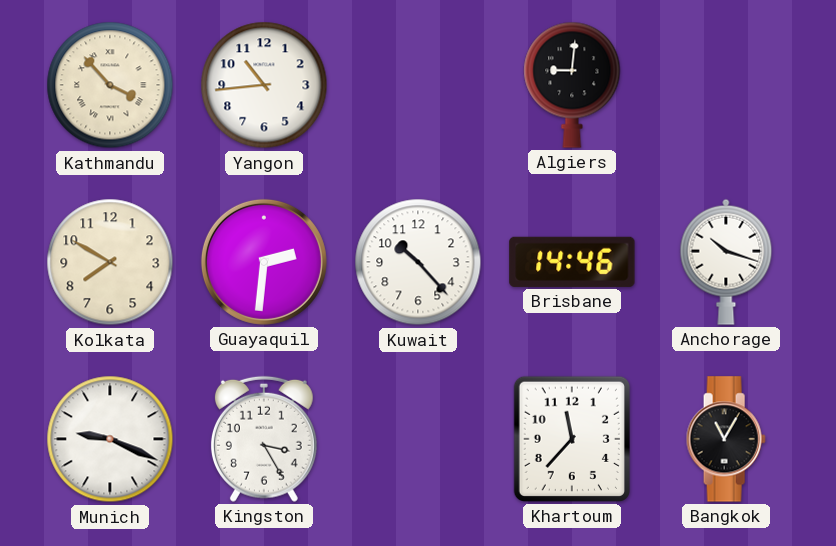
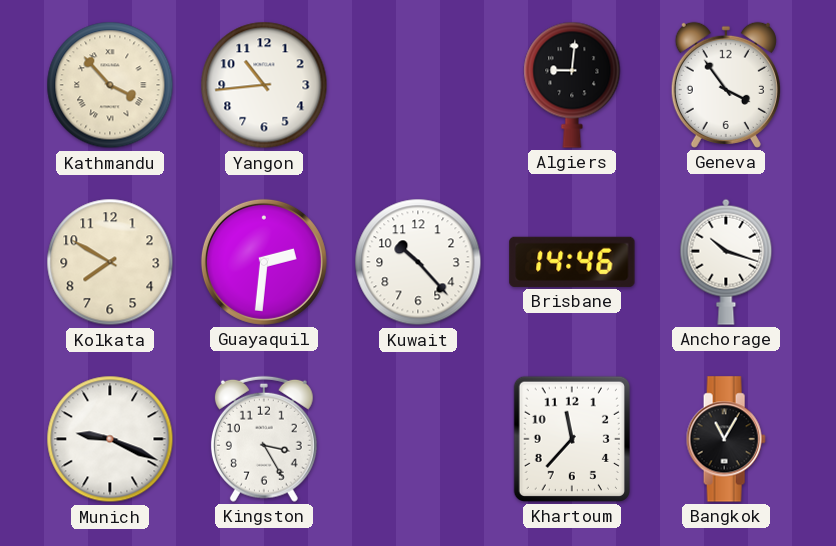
Geneva: none -> 3:54 (726, 85)
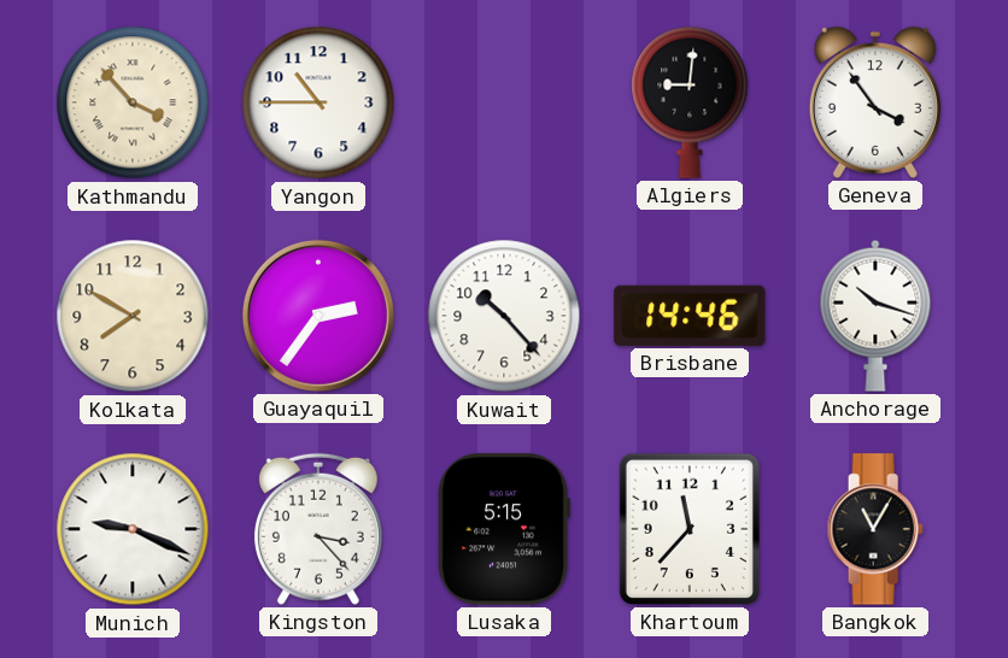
Yangon: 10:44 -> 10:45 (318, 102)
Guayaquil: 2:31 -> 2:36 (318, 316)
Kingston: 3:25 -> 3:23 (318, 529)
Lusaka: none -> 5:15 (504, 529)
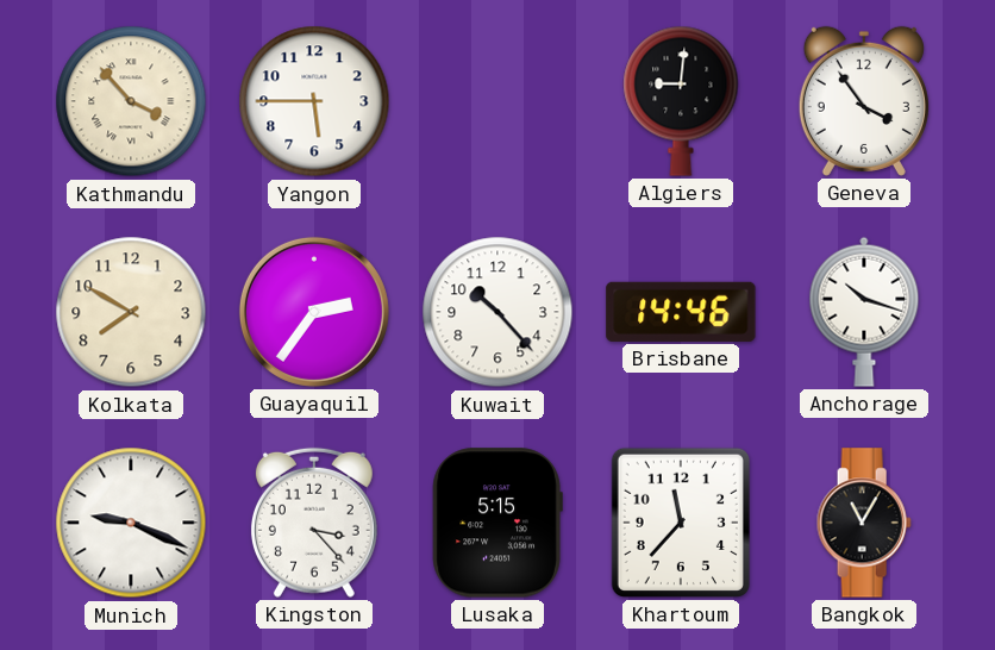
Yangon: 10:45 -> 5:45 (314, 101)
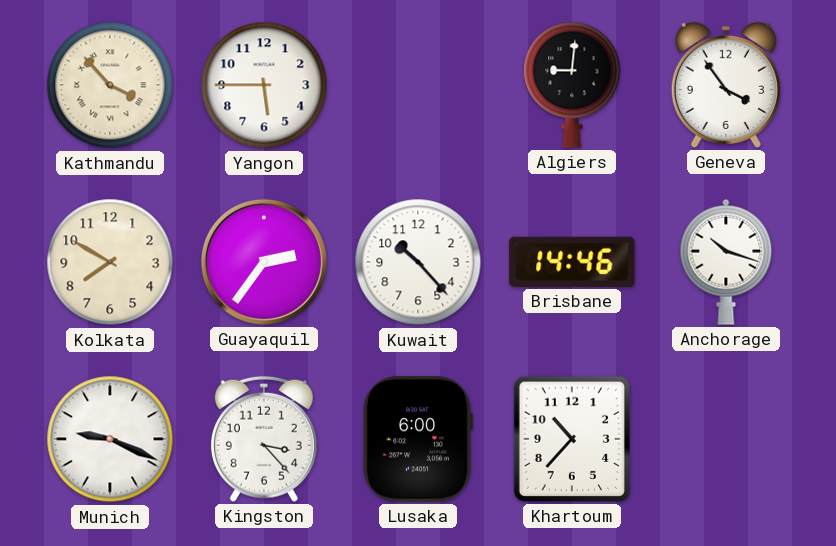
Lusaka: 5:15 -> 6:00 (418, 439)
Khartoum: 11:37 -> 10:37 (572, 439)
Bangkok: 11:05 -> none (864, 523)
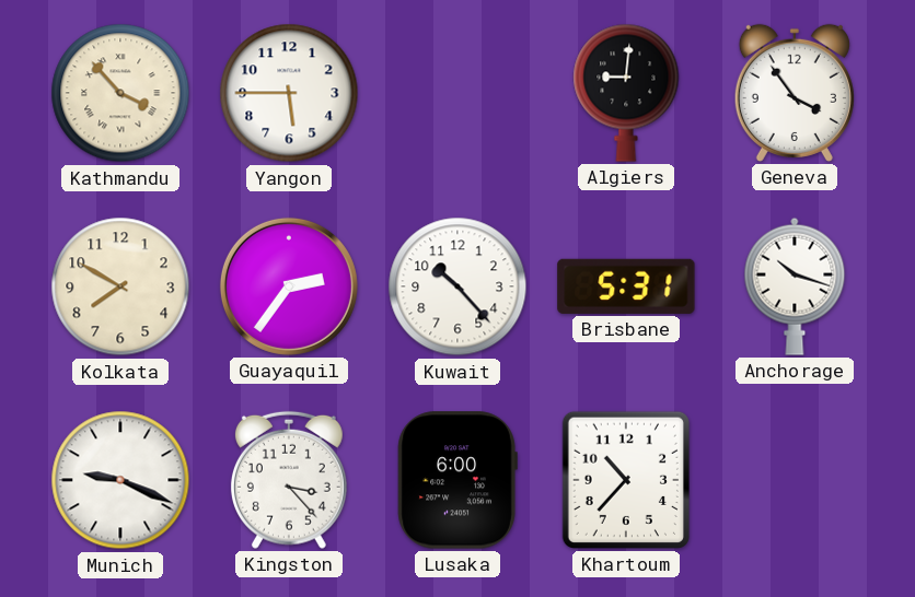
Brisbane: 14:46 -> 5:31 (626, 286)
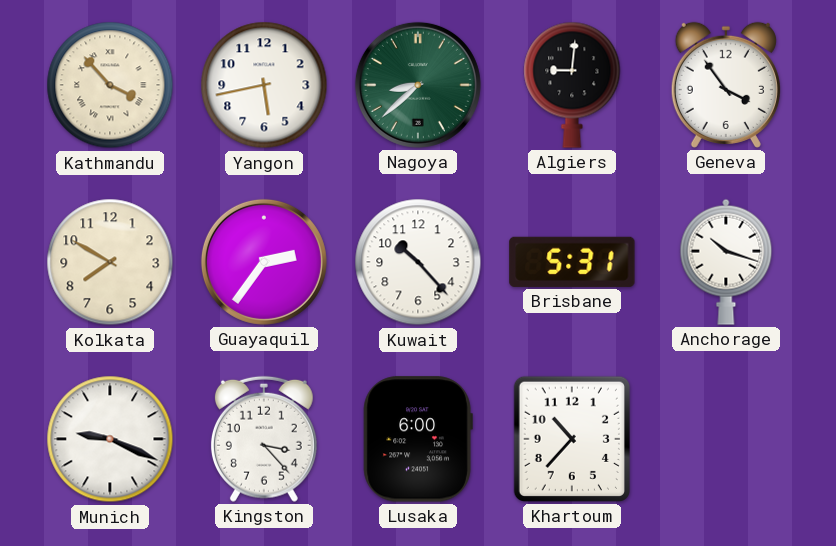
Yangon: 5:45 -> 5:43 (264, 85)
Nagoya: none -> 8:38 (418, 85)
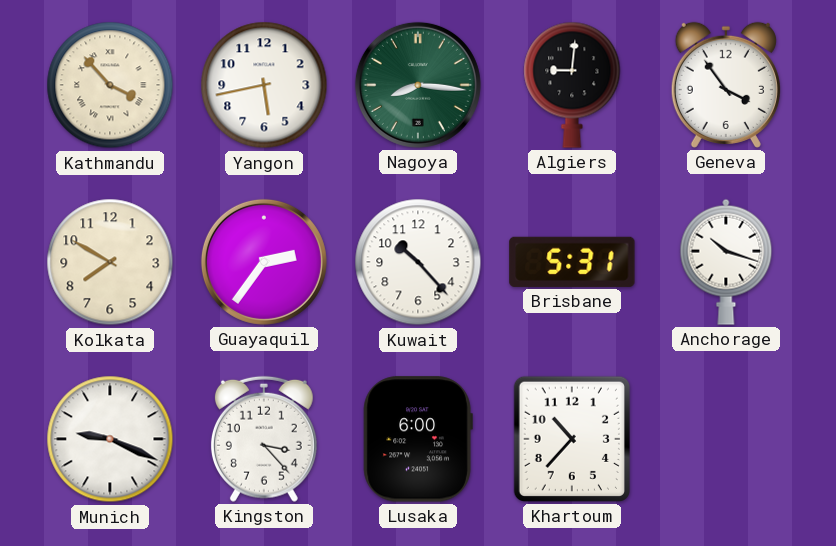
Nagoya: 8:38 -> 8:16 (418, 85)
